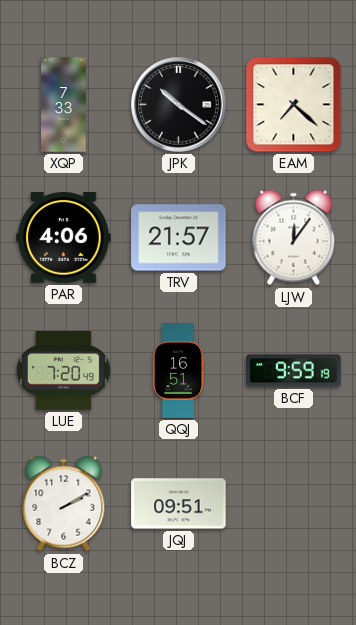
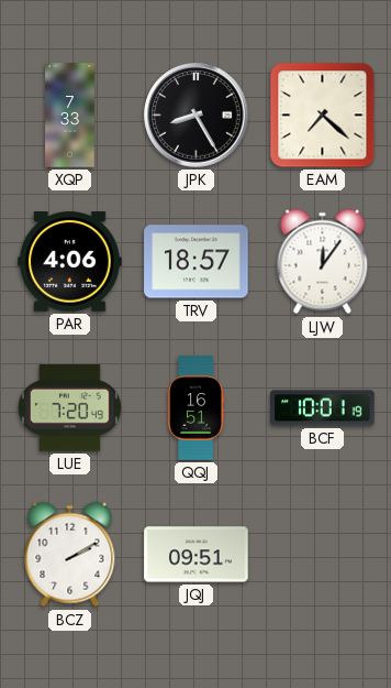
JPK: 10:21 -> 8:25 (197, 116)
TRV: 21:57 -> 18:57 (197, 262)
BCF: 9:59 -> 10:01 (323, 408)
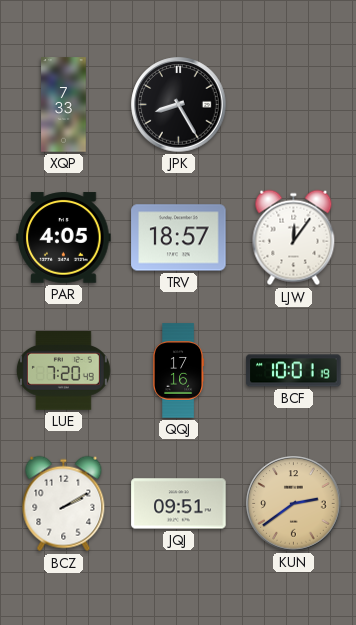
EAM: 7:22 -> none (323, 116)
PAR: 4:06 -> 4:05 (64, 238)
QQJ: 16:51 -> 17:16 (178, 371)
KUN: none -> 2:39 (294, 504)
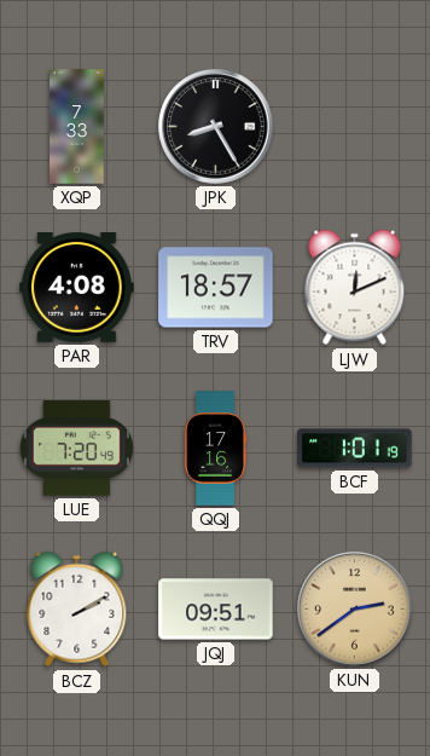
PAR: 4:05 -> 4:08 (77, 288)
LJW: 12:06 -> 12:11 (355, 288)
BCF: 10:01 -> 1:01 (355, 449)
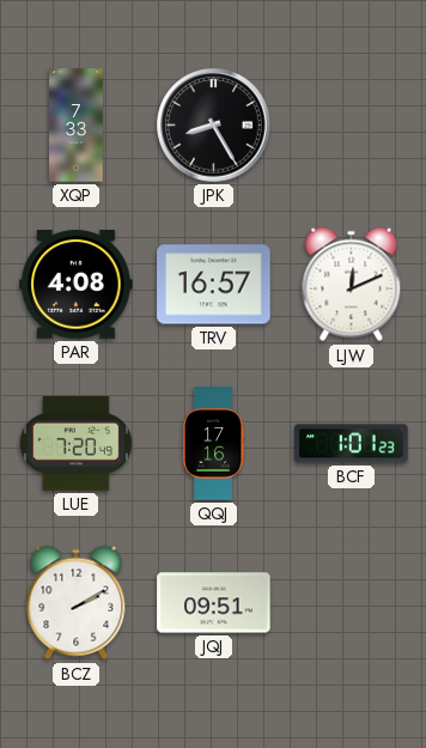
TRV: 18:57 -> 16:57 (214, 285)
BCF: 1:01:19 -> 1:01:23 (352, 444)
KUN: 2:39 -> none (355, 610)
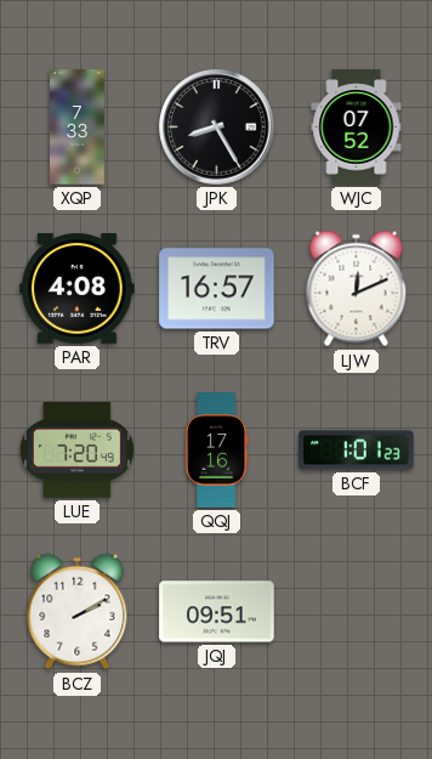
WJC: none -> 07:52 (357, 128)
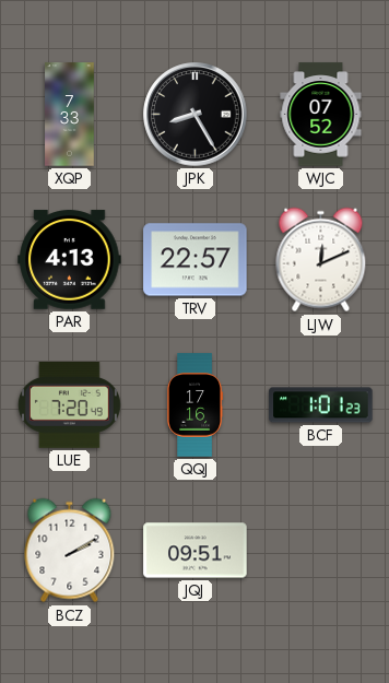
PAR: 4:08 -> 4:13 (70, 260)
TRV: 16:57 -> 22:57 (196, 260)
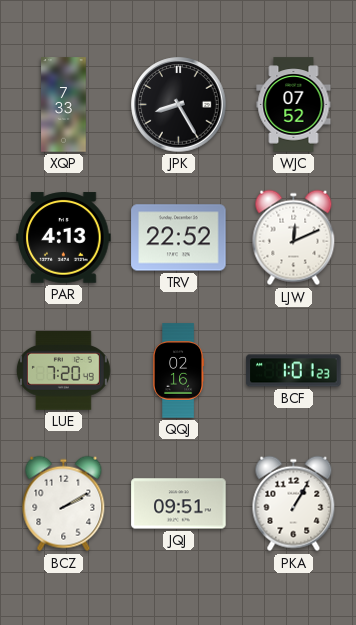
TRV: 22:57 -> 22:52 (179, 238)
QQJ: 17:16 -> 02:16 (178, 371)
PKA: none -> 1:05 (294, 504)
